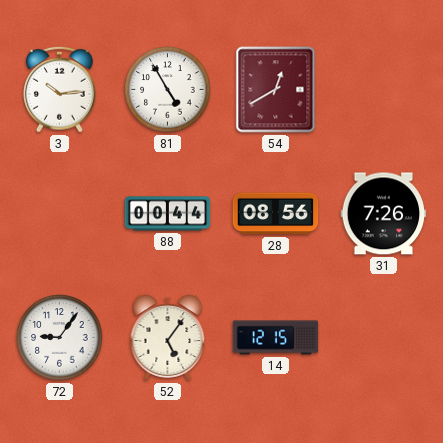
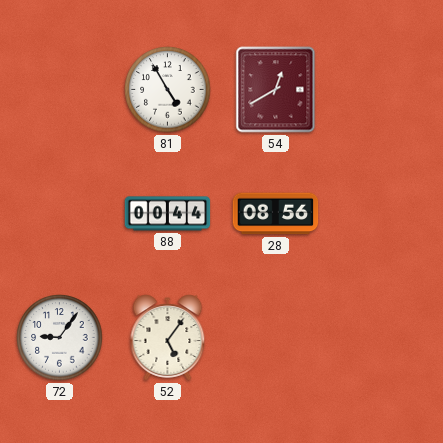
3: 10:14 -> none (60, 89)
31: 7:26 -> none (384, 214)
14: 12:15 -> none (276, 338)
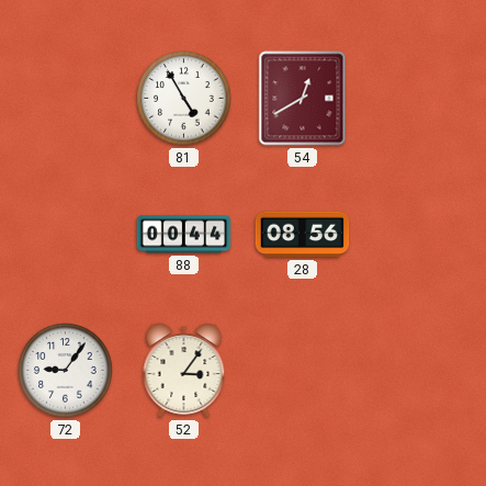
52: 5:06 -> 3:06 (184, 371)
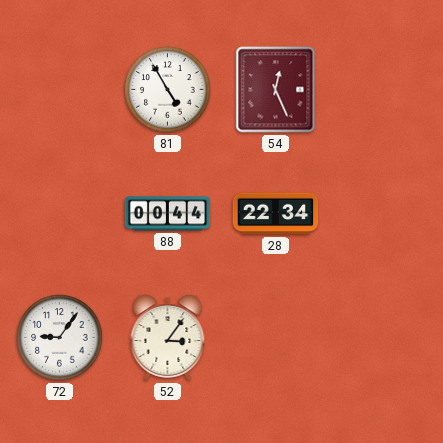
54: 12:40 -> 12:26 (276, 90)
28: 08:56 -> 22:34 (276, 214)
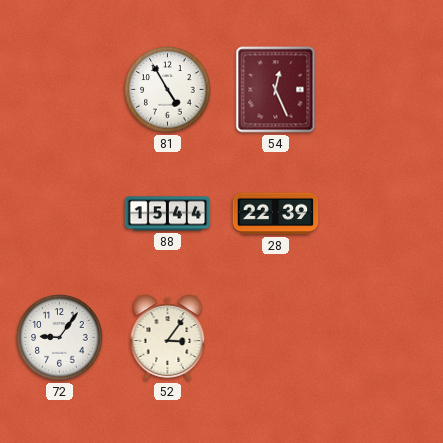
88: 00:44 -> 15:44 (168, 214)
28: 22:34 -> 22:39 (276, 214)
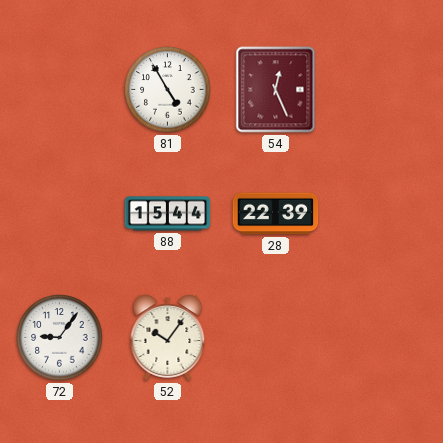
52: 3:06 -> 10:06 (168, 338)
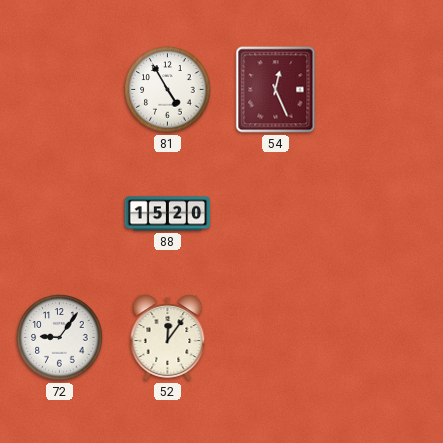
88: 15:44 -> 15:20 (168, 214)
28: 22:39 -> none (276, 214)
52: 10:06 -> 12:06 (168, 338)
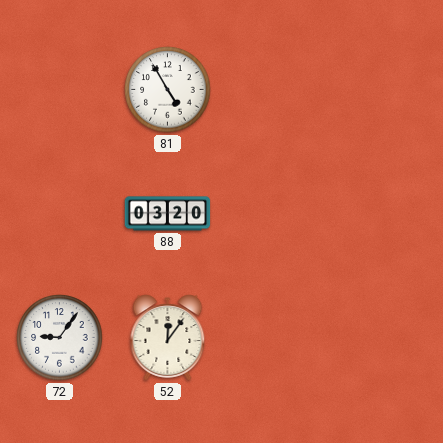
54: 12:26 -> none (276, 90)
88: 15:20 -> 03:20 (168, 214)
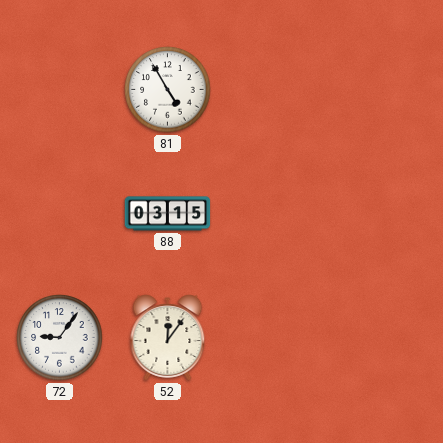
88: 03:20 -> 03:15 (168, 214)
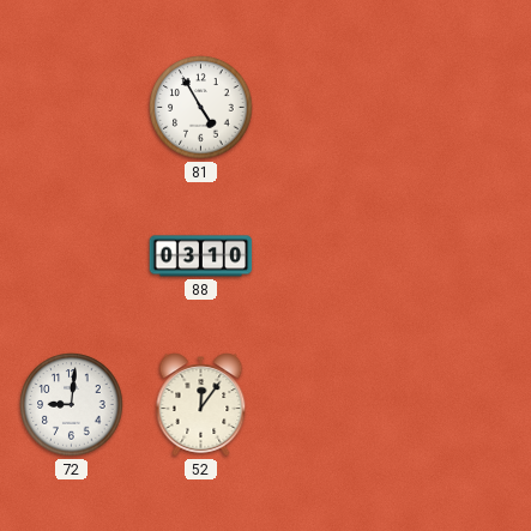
88: 03:15 -> 03:10 (201, 257)
72: 9:06 -> 9:01 (72, 405)
